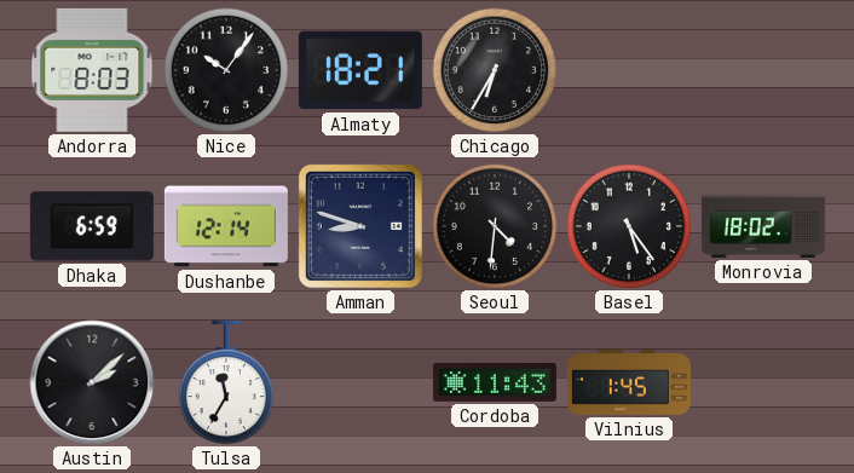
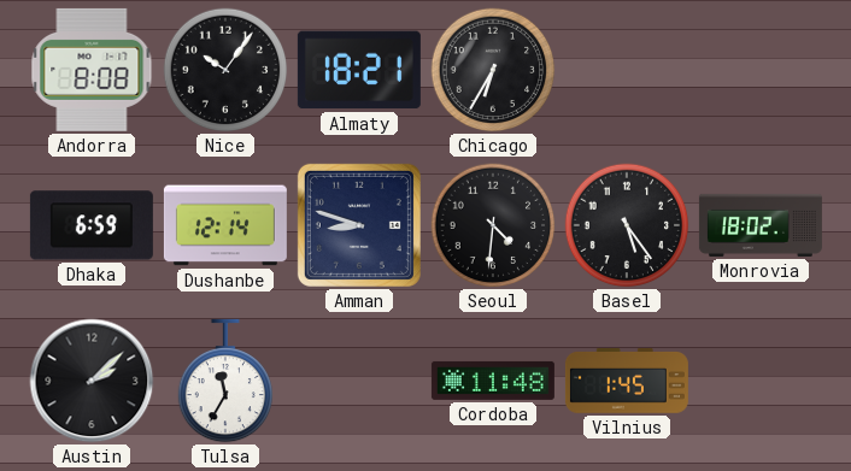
Andorra: 8:03 -> 8:08 (92, 70)
Cordoba: 11:43 -> 11:48 (493, 381)
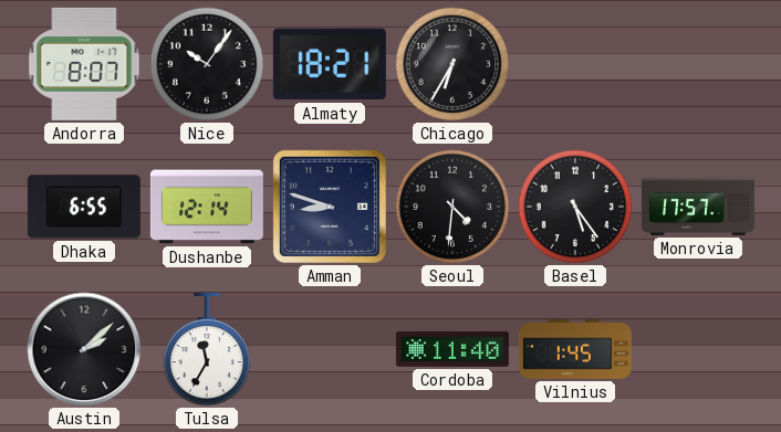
Andorra: 8:08 -> 8:07 (84, 64)
Dhaka: 6:59 -> 6:55 (84, 207)
Monrovia: 18:02 -> 17:57 (698, 207)
Cordoba: 11:48 -> 11:40 (452, 349)
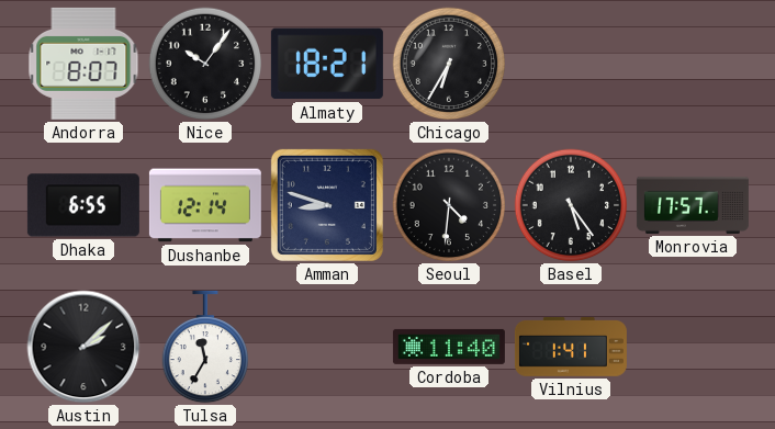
Vilnius: 1:45 -> 1:41 (571, 348)
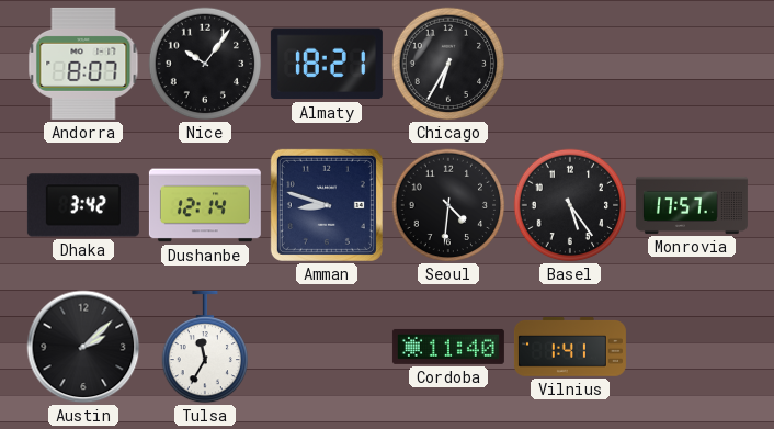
Dhaka: 6:55 -> 3:42 (83, 205)
